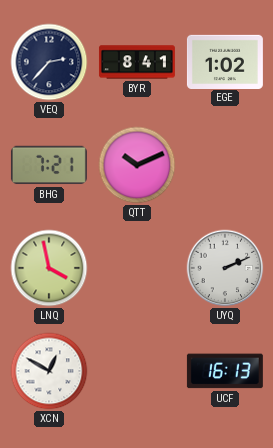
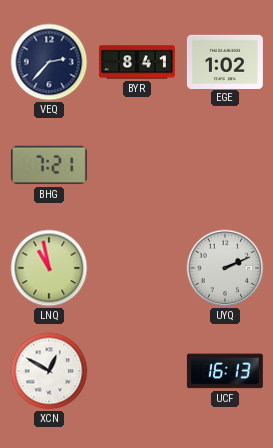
QTT: 10:11 -> none (137, 165)
LNQ: 3:58 -> 10:58 (49, 268)
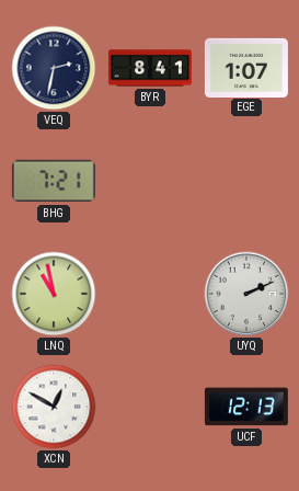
VEQ: 2:37 -> 2:32 (54, 68)
EGE: 1:02 -> 1:07 (246, 67)
UCF: 16:13 -> 12:13 (246, 407)
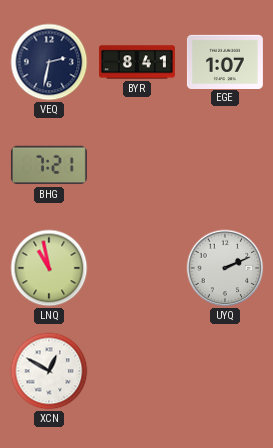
UCF: 12:13 -> none (246, 407)
